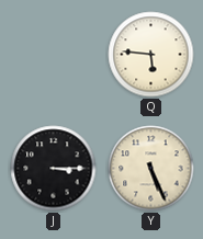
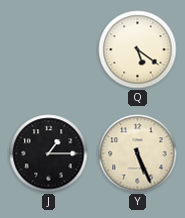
Q: 5:46 -> 5:21 (138, 50)
J: 3:15 -> 1:15 (49, 154)
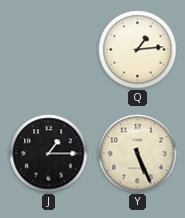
Q: 5:21 -> 1:14 (138, 50)
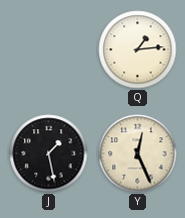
J: 1:15 -> 1:28 (49, 154)
Y: 5:26 -> 12:26 (138, 154)
